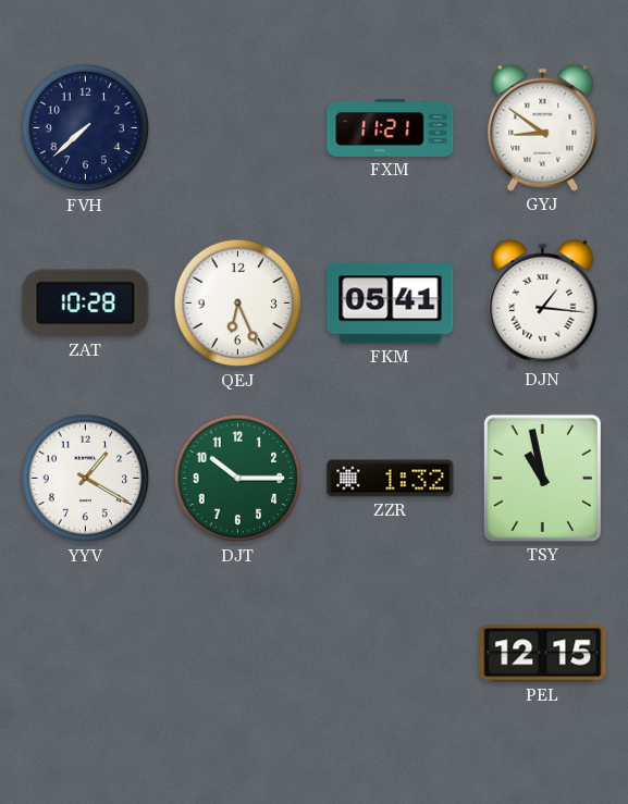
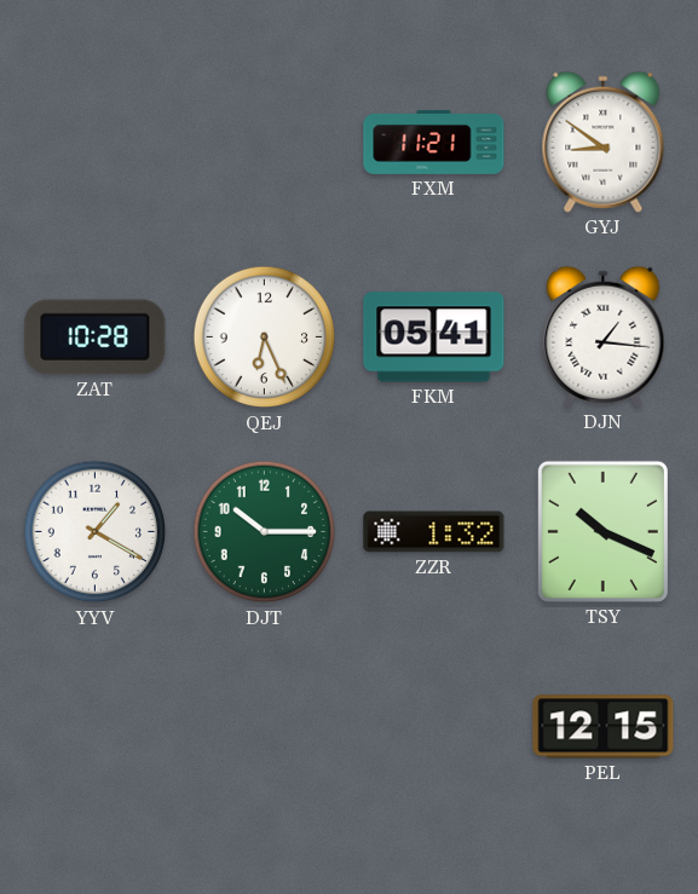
FVH: 7:38 -> none (86, 128)
TSY: 10:58 -> 10:19 (602, 531)
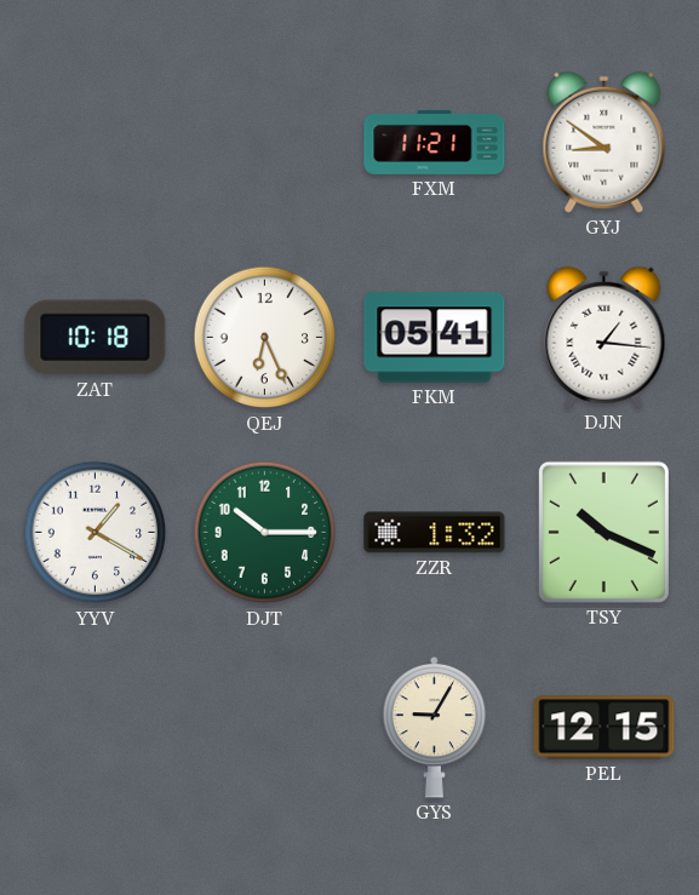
ZAT: 10:28 -> 10:18 (96, 338)
GYS: none -> 9:05 (435, 727)
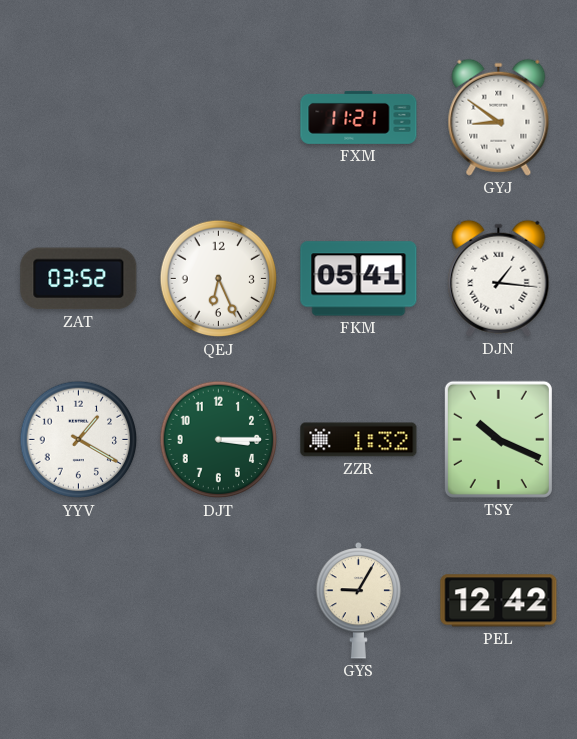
ZAT: 10:18 -> 03:52 (79, 279)
DJT: 10:15 -> 3:15 (219, 440)
PEL: 12:15 -> 12:42 (499, 601)
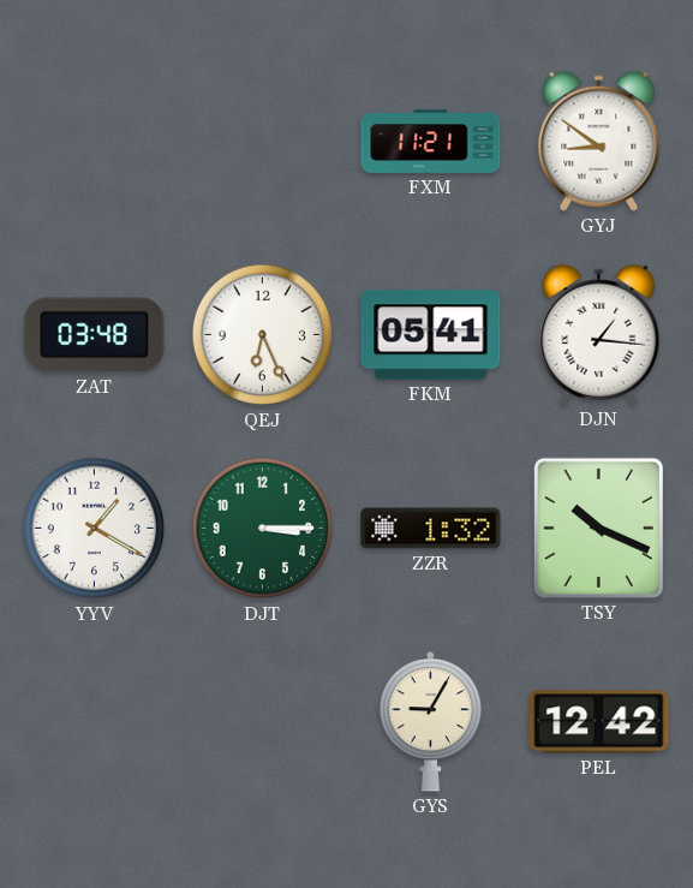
ZAT: 03:52 -> 03:48 (95, 335)
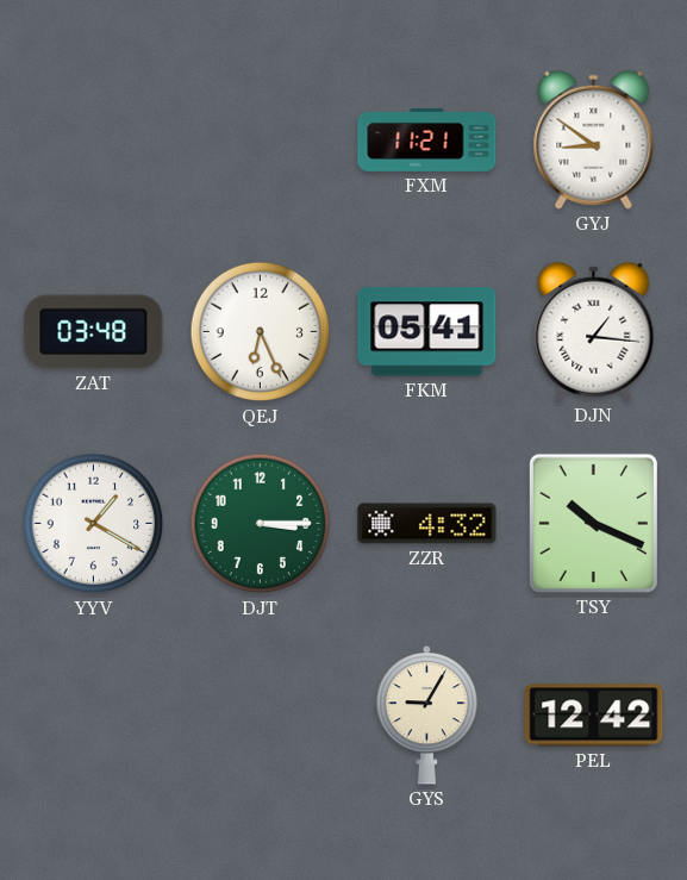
ZZR: 1:32 -> 4:32 (427, 524)
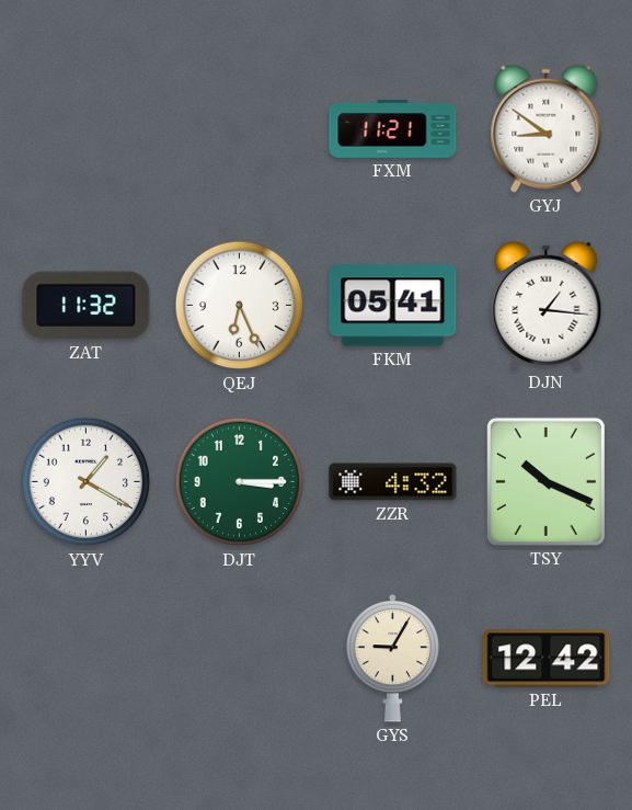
ZAT: 03:48 -> 11:32 (87, 306)
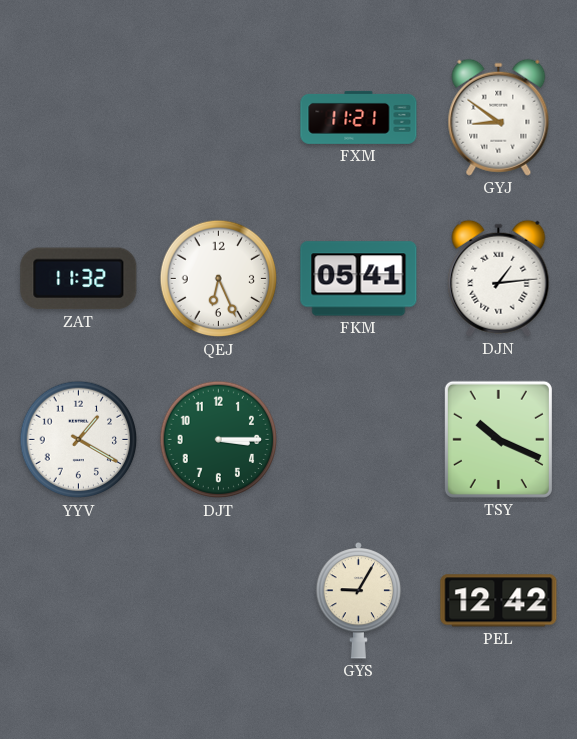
DJN: 1:16 -> 1:14 (499, 278)
ZZR: 4:32 -> none (393, 482)
